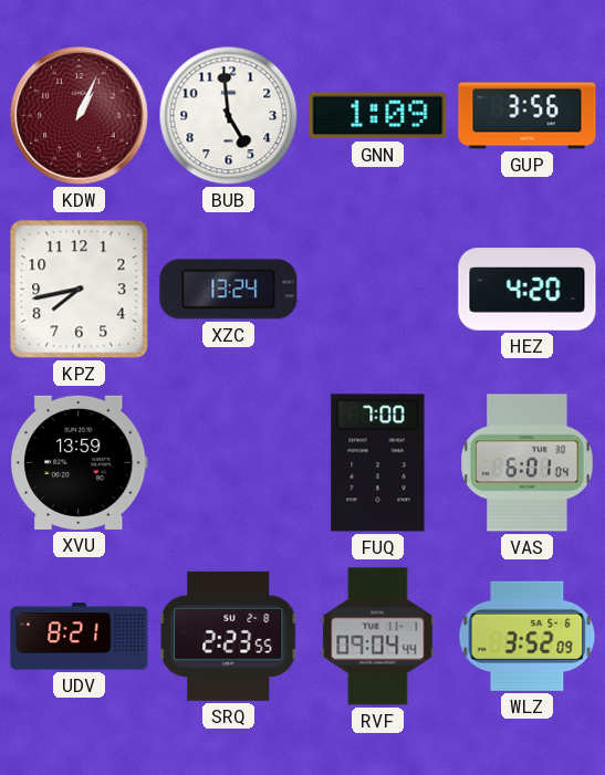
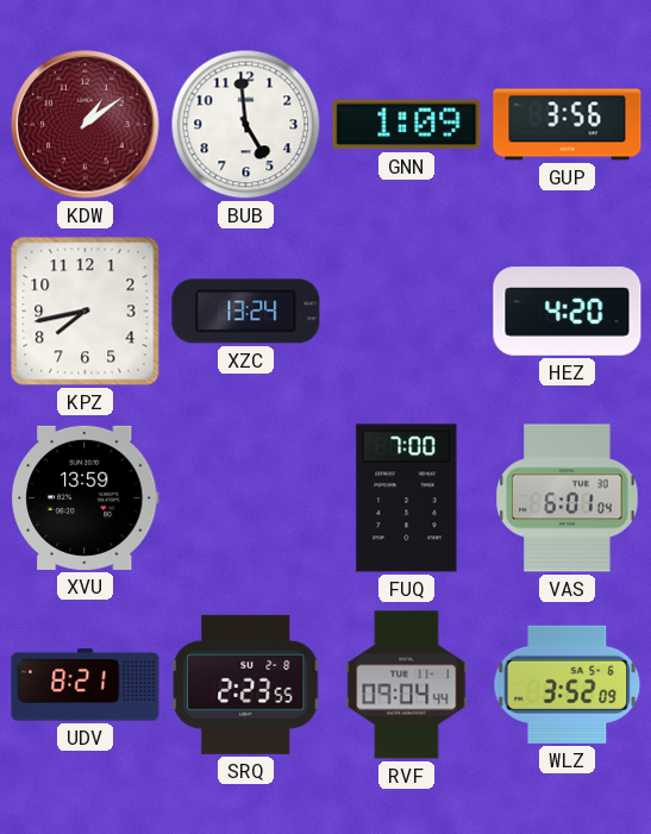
KDW: 1:04 -> 1:09 (86, 125)
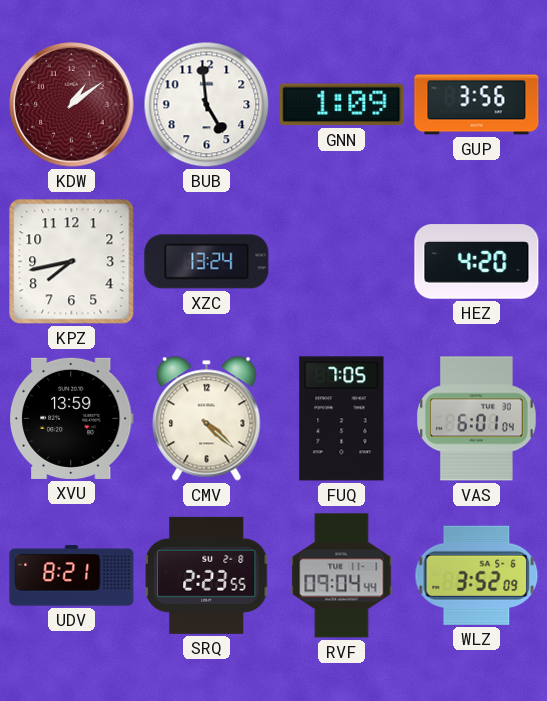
CMV: none -> 4:22 (207, 419)
FUQ: 7:00 -> 7:05 (342, 419)
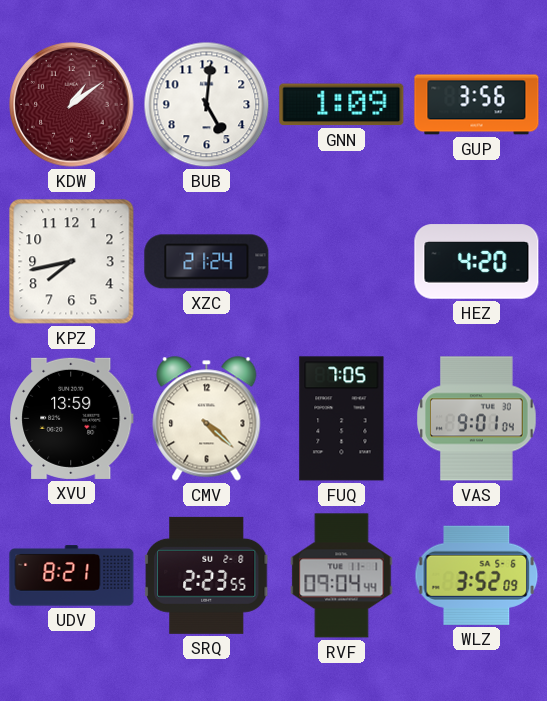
BUB: 4:59 -> 5:01 (207, 105)
XZC: 13:24 -> 21:24 (207, 262)
VAS: 6:01 -> 9:01 (477, 419)
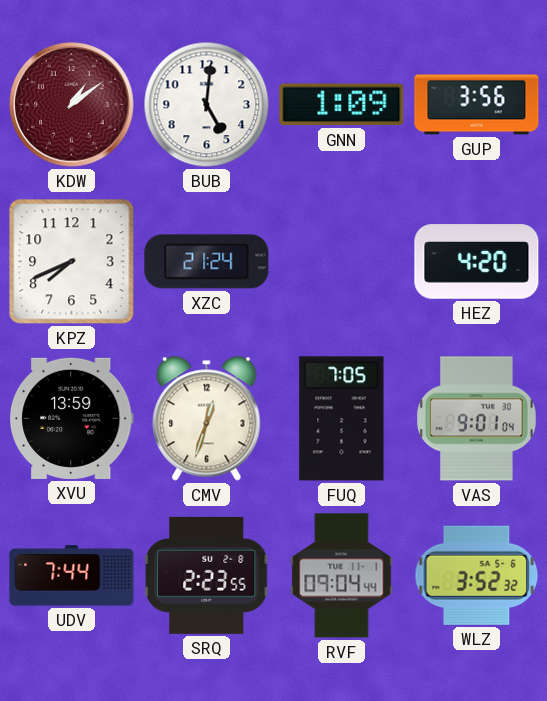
KPZ: 7:43 -> 7:41 (72, 262)
CMV: 4:22 -> 12:33 (207, 419)
UDV: 8:21 -> 7:44 (72, 576)
WLZ: 3:52:09 -> 3:52:32 (477, 575)
